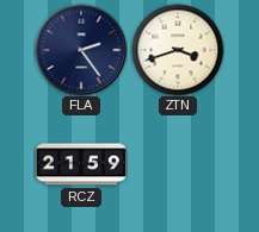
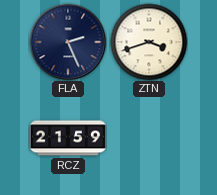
FLA: 2:24 -> 2:26 (68, 42)
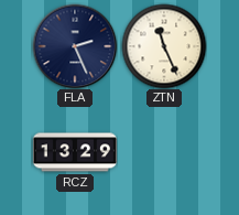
ZTN: 3:42 -> 11:26 (164, 46)
RCZ: 21:59 -> 13:29 (75, 152)
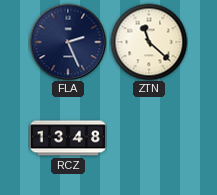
ZTN: 11:26 -> 11:22 (149, 42)
RCZ: 13:29 -> 13:48 (68, 138)
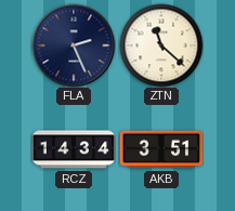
RCZ: 13:48 -> 14:34 (74, 149)
AKB: none -> 3:51 (161, 149)
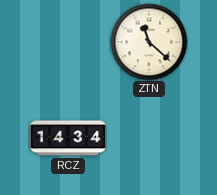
FLA: 2:26 -> none (74, 45)
AKB: 3:51 -> none (161, 149)
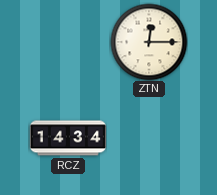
ZTN: 11:22 -> 12:15 (149, 42)
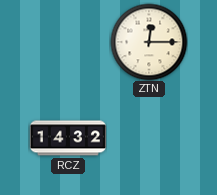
RCZ: 14:34 -> 14:32 (68, 138)
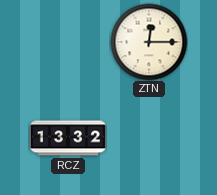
RCZ: 14:32 -> 13:32 (68, 138)
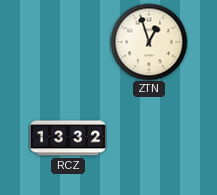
ZTN: 12:15 -> 12:57 (149, 42)
